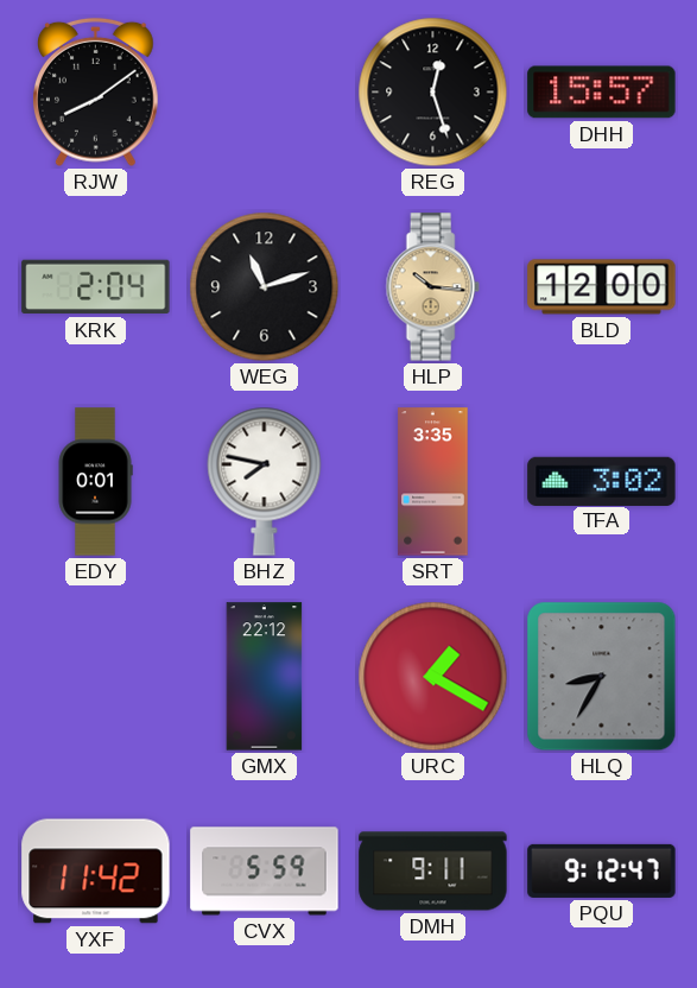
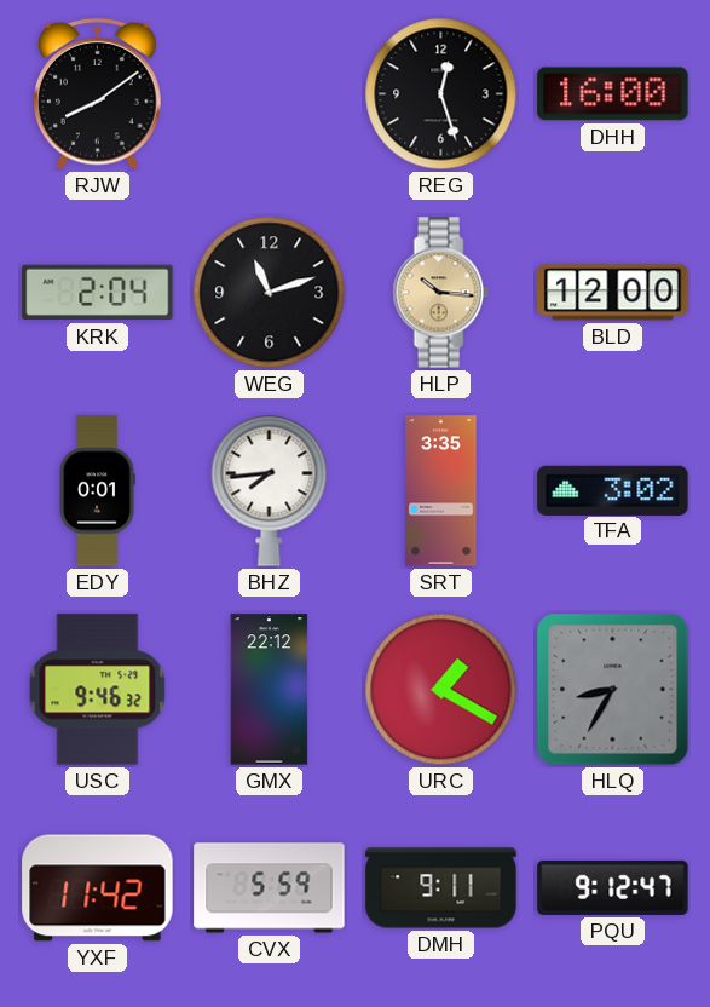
DHH: 15:57 -> 16:00 (613, 94)
BHZ: 7:47 -> 7:44 (270, 490)
USC: none -> 9:46 (98, 690)
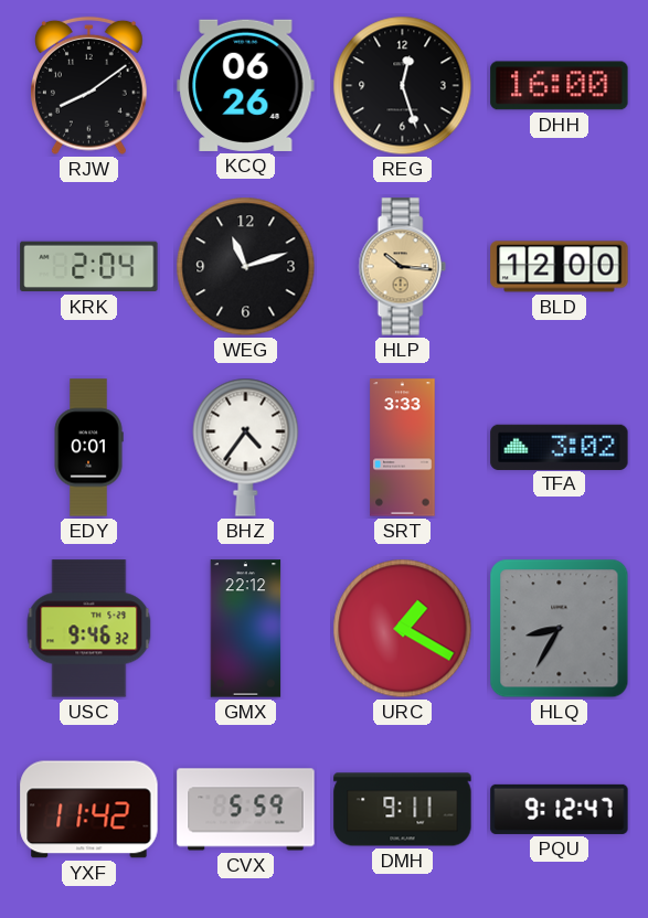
KCQ: none -> 06:26 (246, 85)
BHZ: 7:44 -> 4:36 (246, 447)
SRT: 3:35 -> 3:33 (403, 448)
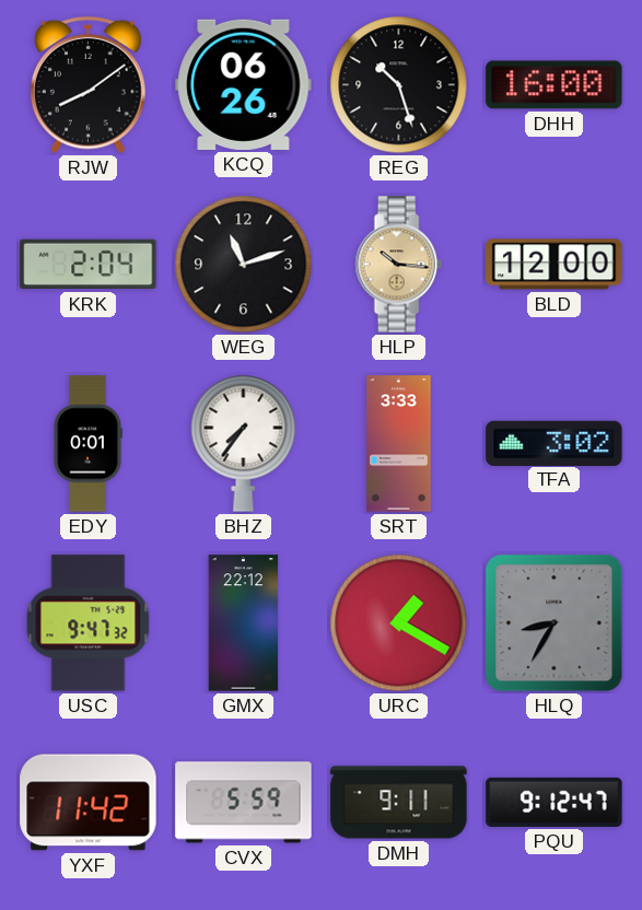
REG: 12:27 -> 10:27 (399, 85)
BHZ: 4:36 -> 7:36 (244, 443)
USC: 9:46 -> 9:47 (89, 623)
